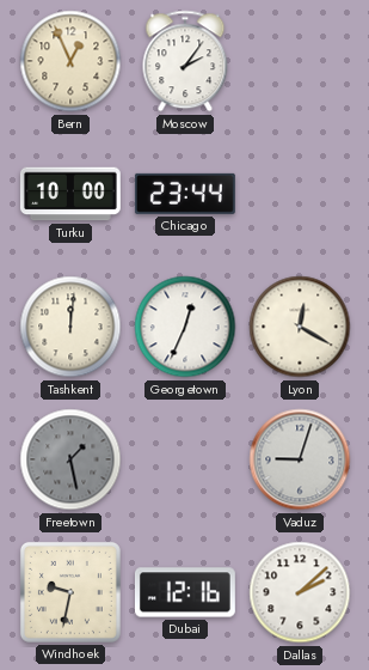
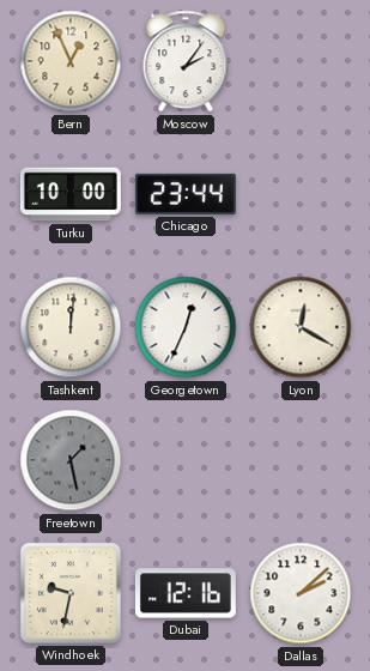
Vaduz: 9:03 -> none (300, 459)
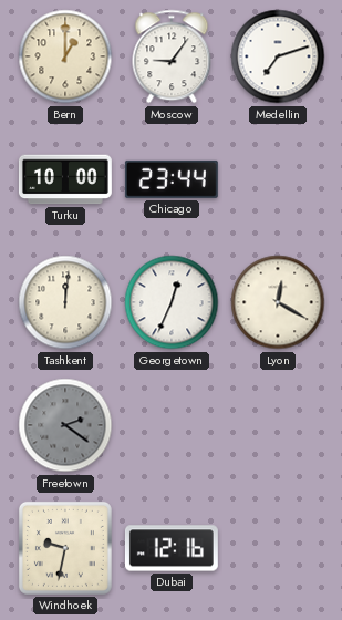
Bern: 12:56 -> 1:00 (65, 56)
Moscow: 2:06 -> 9:06 (172, 56)
Medellin: none -> 7:12 (278, 56)
Freetown: 1:28 -> 2:21 (65, 425)
Dallas: 2:08 -> none (301, 593)
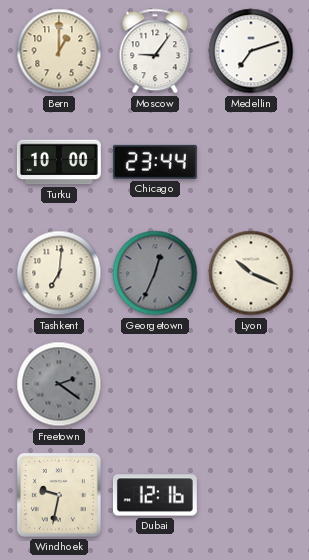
Tashkent: 12:01 -> 7:01 (59, 273)
Georgetown dial: white -> grey (155, 273)
Lyon: 12:20 -> 10:19 (251, 273)
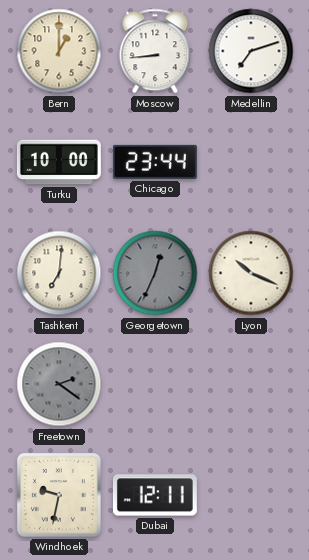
Moscow: 9:06 -> 8:44 (155, 51)
Dubai: 12:16 -> 12:11 (155, 495)
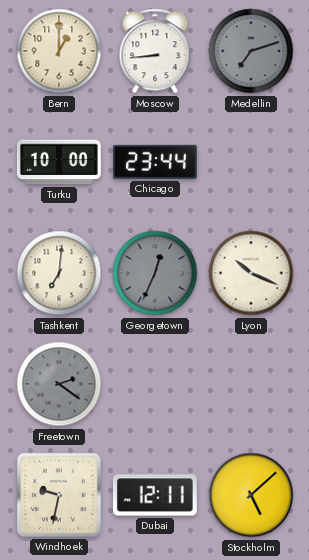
Medellin dial: white -> grey (251, 51)
Stockholm: none -> 5:08 (251, 495)
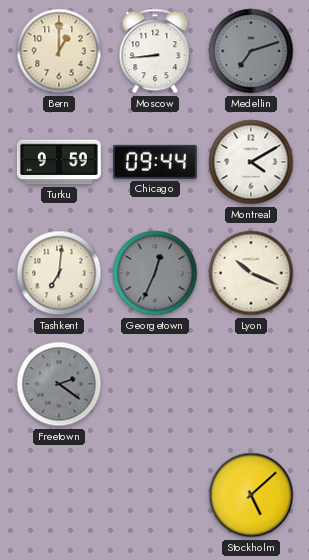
Turku: 10:00 -> 9:59 (59, 162)
Chicago: 23:44 -> 09:44 (155, 162)
Montreal: none -> 4:10 (251, 162)
Windhoek: 9:32 -> none (59, 495)
Dubai: 12:11 -> none (155, 495)
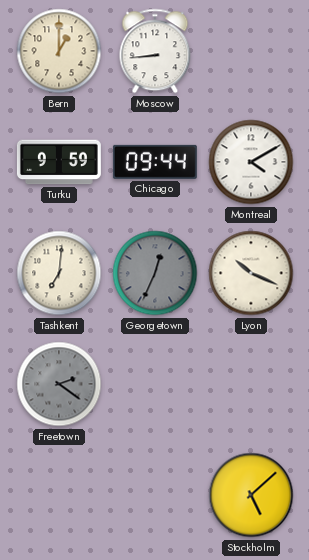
Medellin: 7:12 -> none (251, 51)
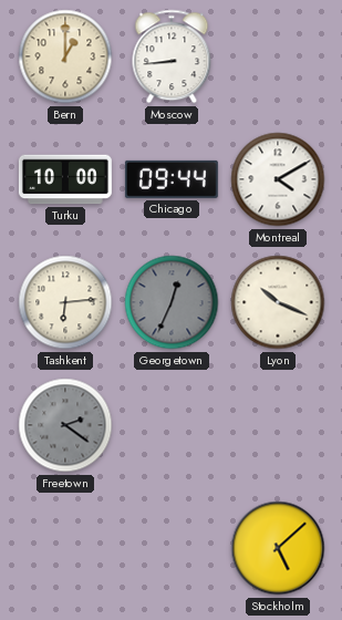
Turku: 9:59 -> 10:00 (65, 179)
Tashkent: 7:01 -> 6:14 (65, 302)
